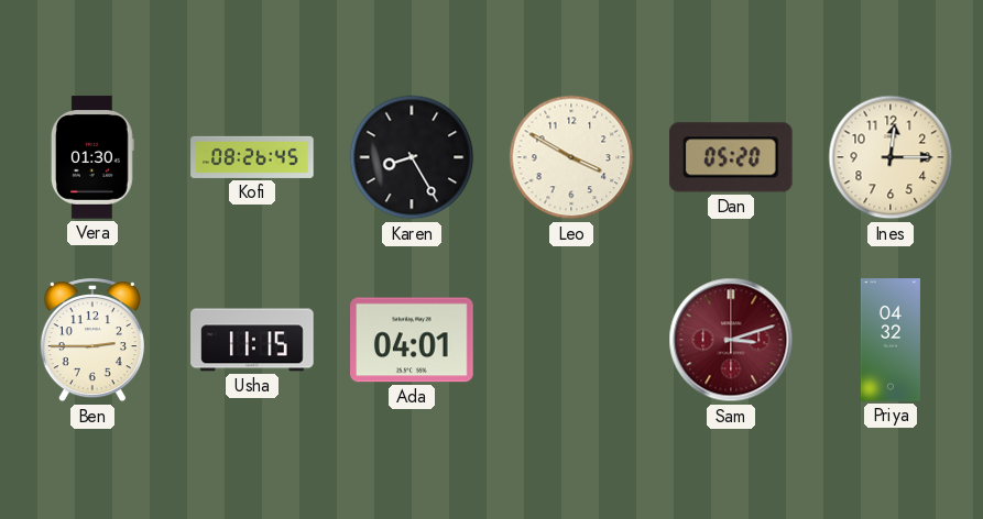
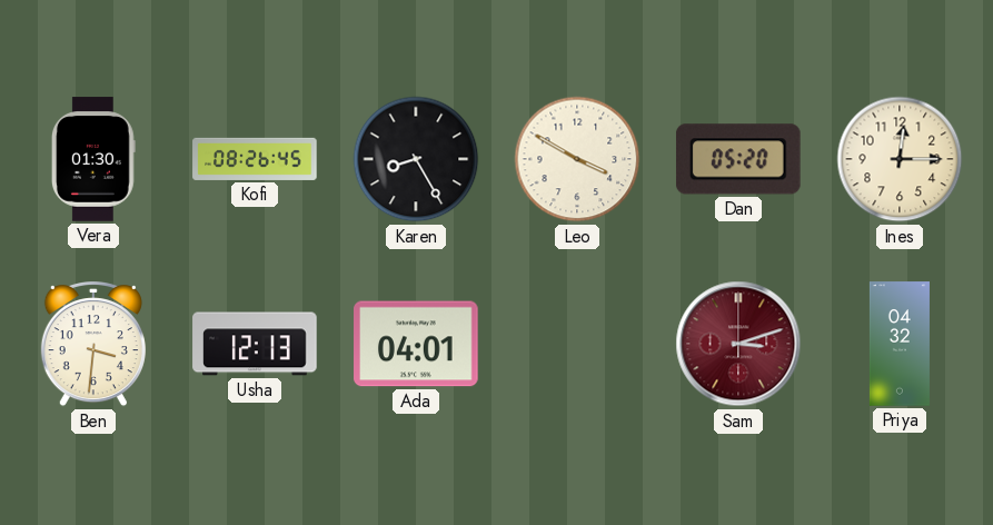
Ben: 2:45 -> 3:31 (93, 345)
Usha: 11:15 -> 12:13 (255, 344)
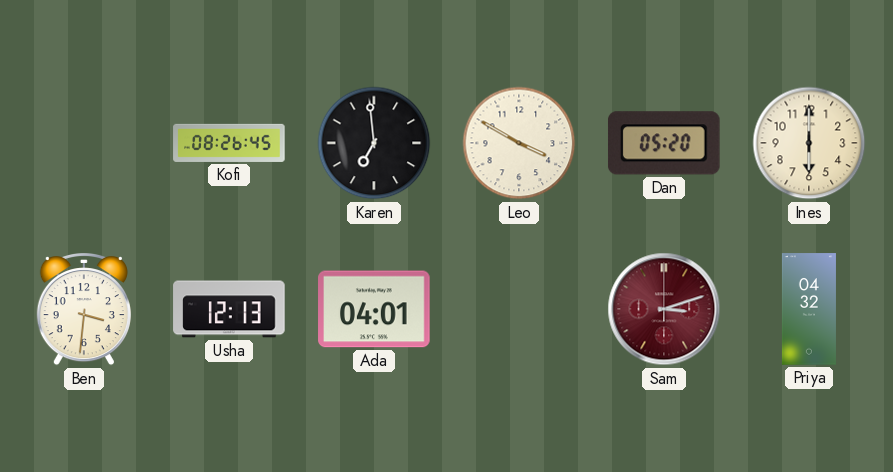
Vera: 01:30 -> none (93, 159)
Karen: 8:25 -> 6:59 (374, 143)
Ines: 12:15 -> 6:00 (809, 143)
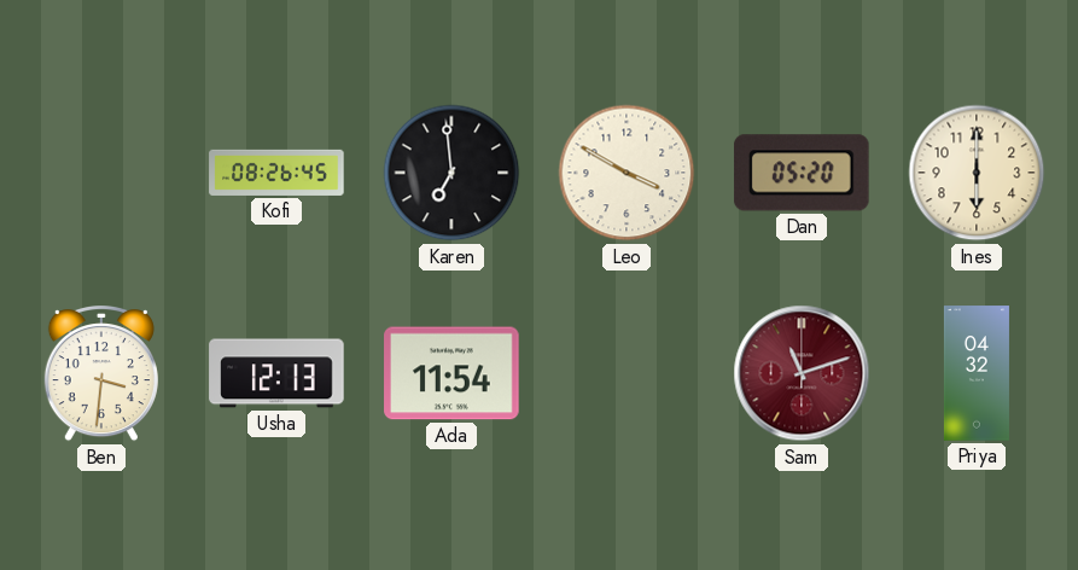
Ada: 04:01 -> 11:54 (451, 373)
Sam: 3:12 -> 11:12 (802, 373)
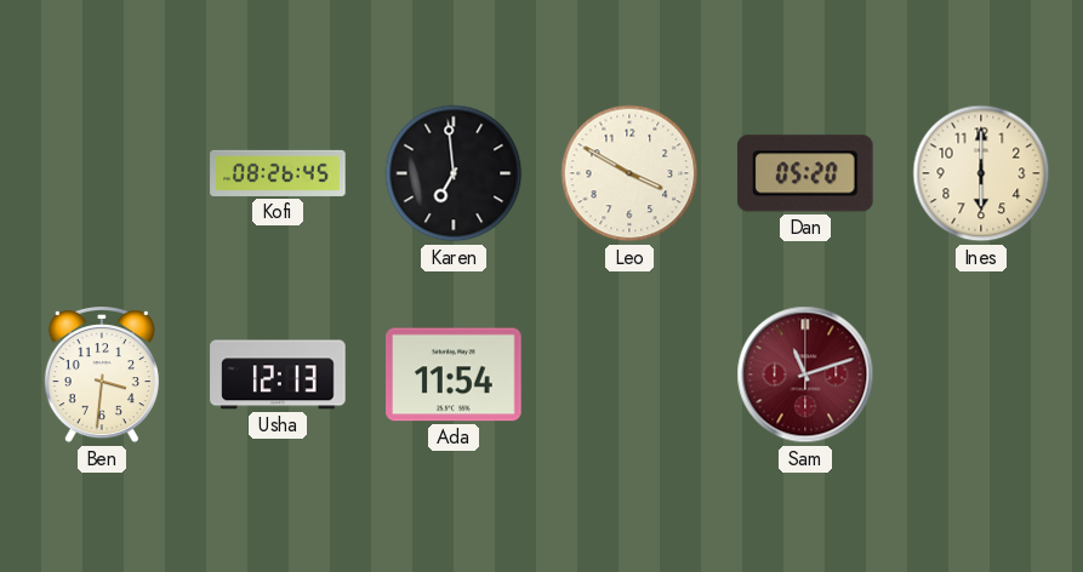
Priya: 04:32 -> none (977, 373)
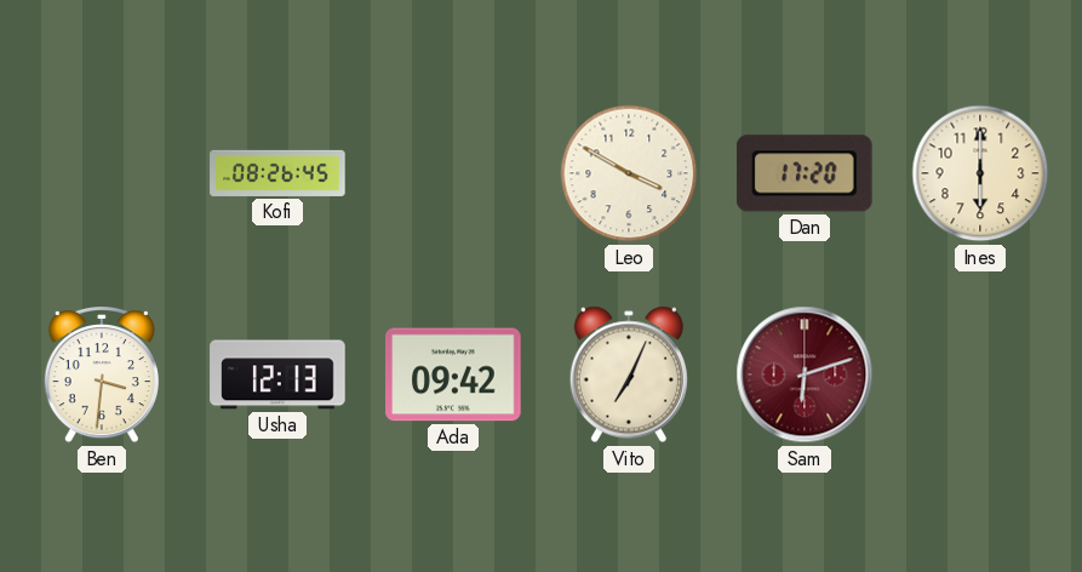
Karen: 6:59 -> none (454, 173)
Dan: 05:20 -> 17:20 (805, 173)
Ada: 11:54 -> 09:42 (453, 374)
Vito: none -> 7:04 (629, 374)
Sam: 11:12 -> 6:12 (805, 374)
